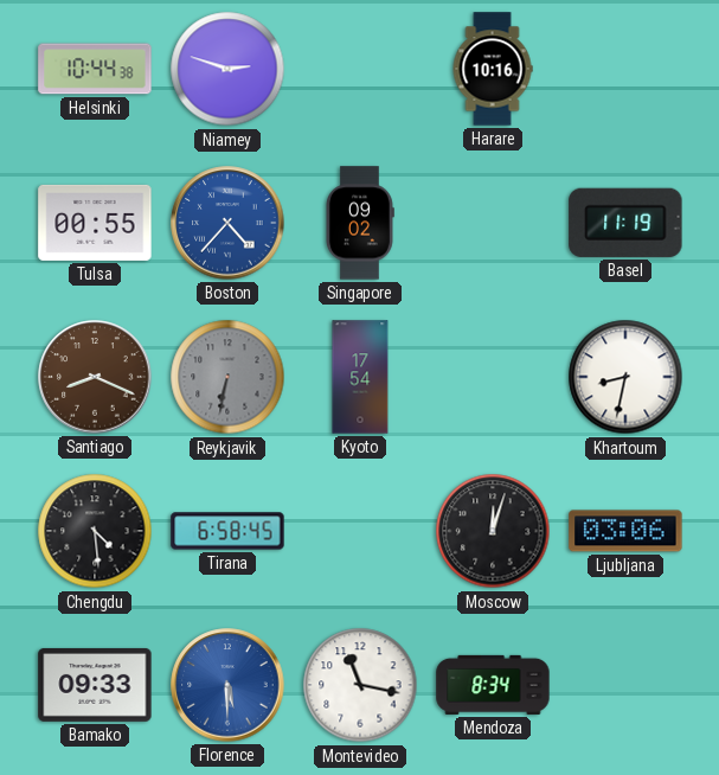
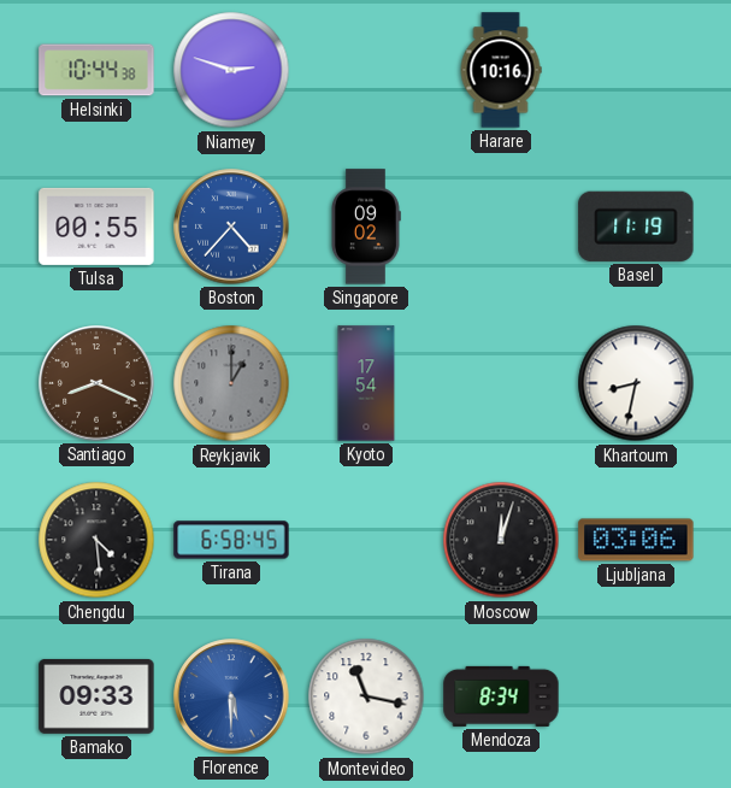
Reykjavik: 6:32 -> 1:00 (231, 383)
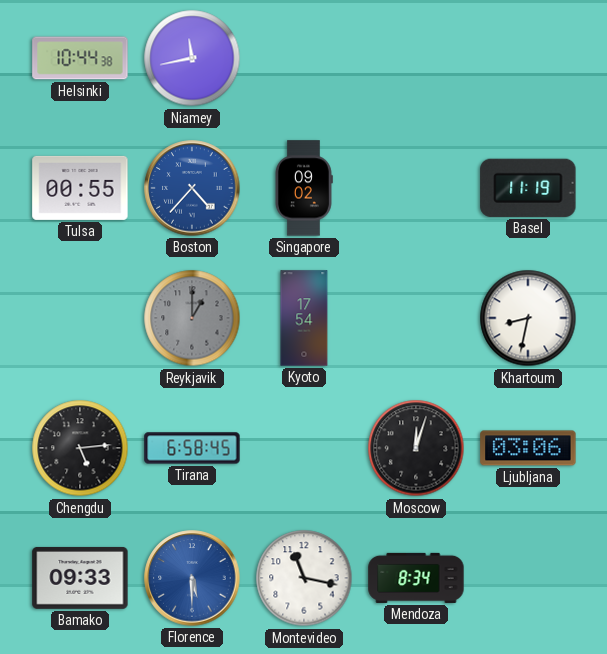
Niamey: 2:48 -> 11:43 (192, 58)
Harare: 10:16 -> none (501, 70)
Santiago: 8:19 -> none (96, 383)
Chengdu: 4:29 -> 5:14 (80, 448)
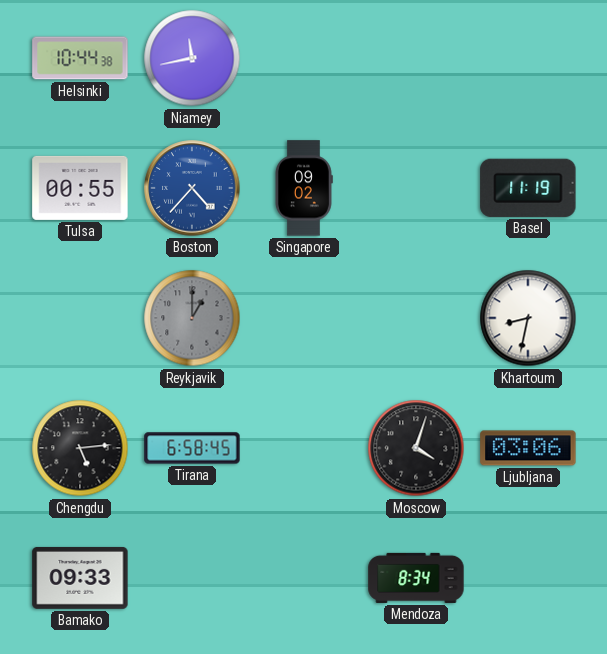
Kyoto: 17:54 -> none (304, 318)
Moscow: 12:03 -> 4:03 (416, 448)
Florence: 5:30 -> none (192, 578)
Montevideo: 11:17 -> none (304, 578)
